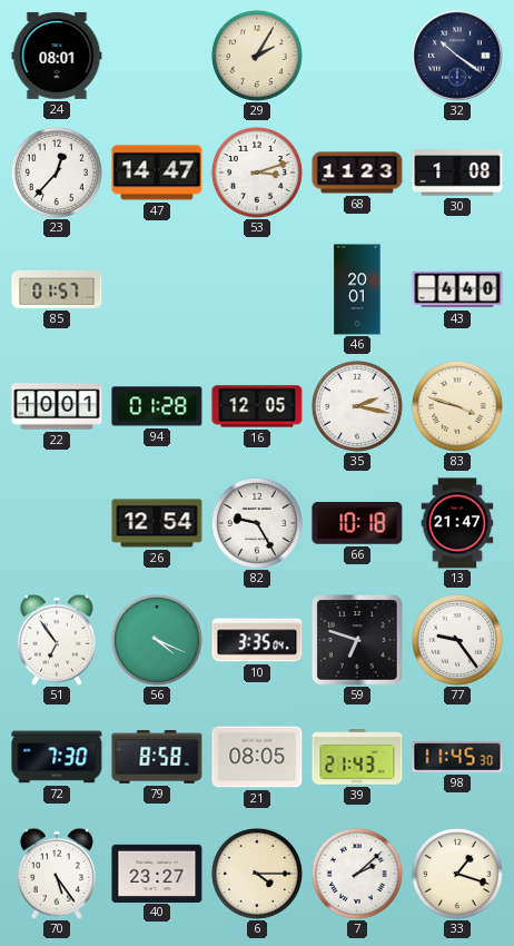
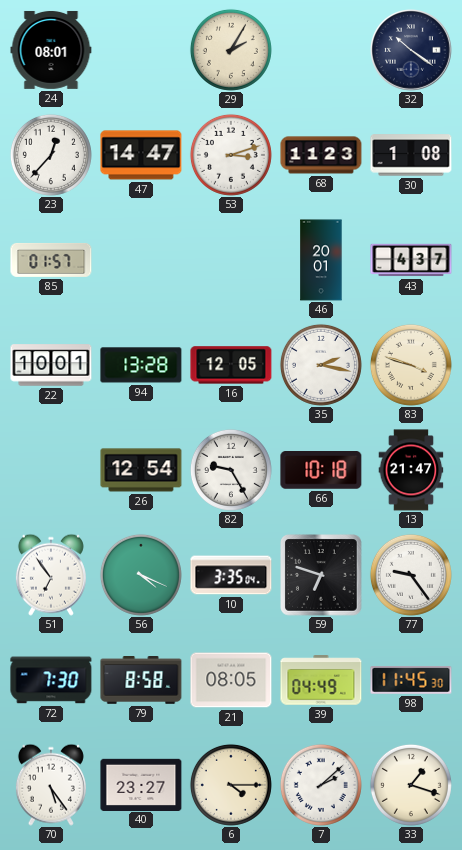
43: 4:40 -> 4:37 (411, 260)
94: 01:28 -> 13:28 (141, 365)
39: 21:43 -> 04:49 (321, 680)
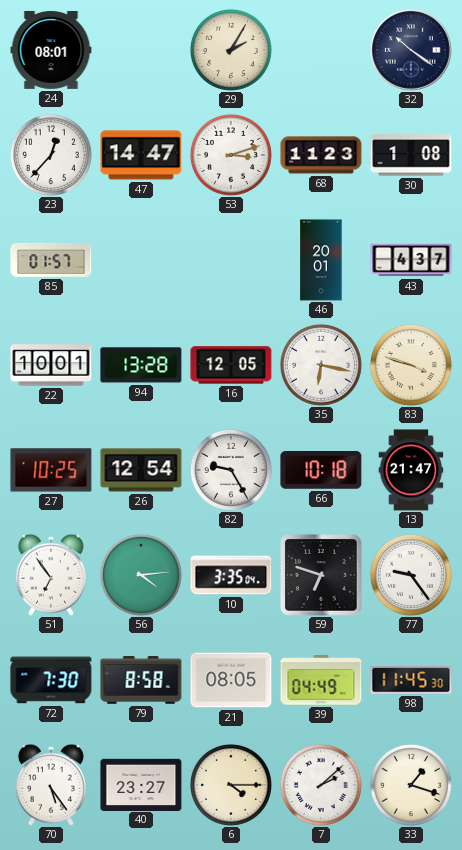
35: 2:17 -> 6:17 (321, 365)
27: none -> 10:25 (51, 470)
56: 4:19 -> 4:14 (141, 575)
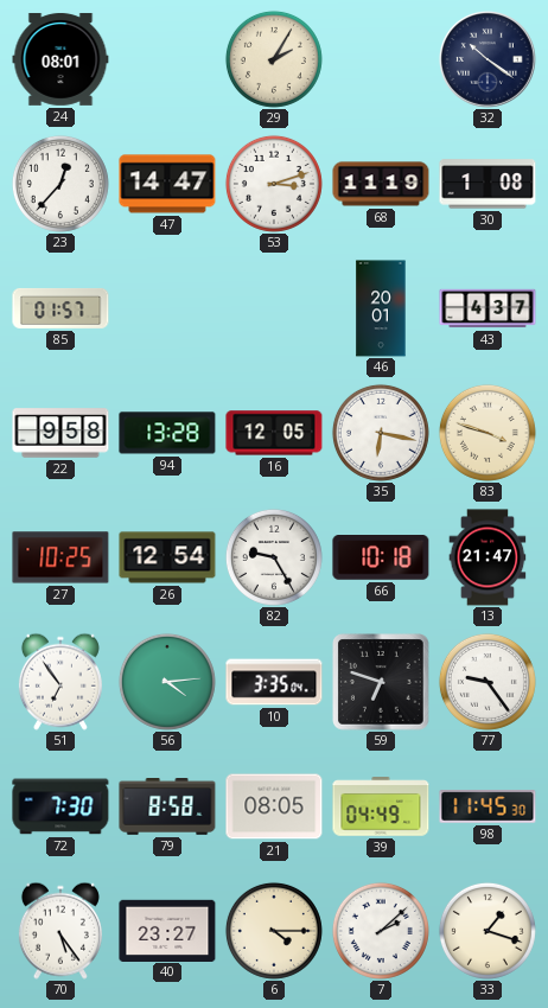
68: 11:23 -> 11:19 (381, 184)
22: 10:01 -> 9:58 (60, 433)
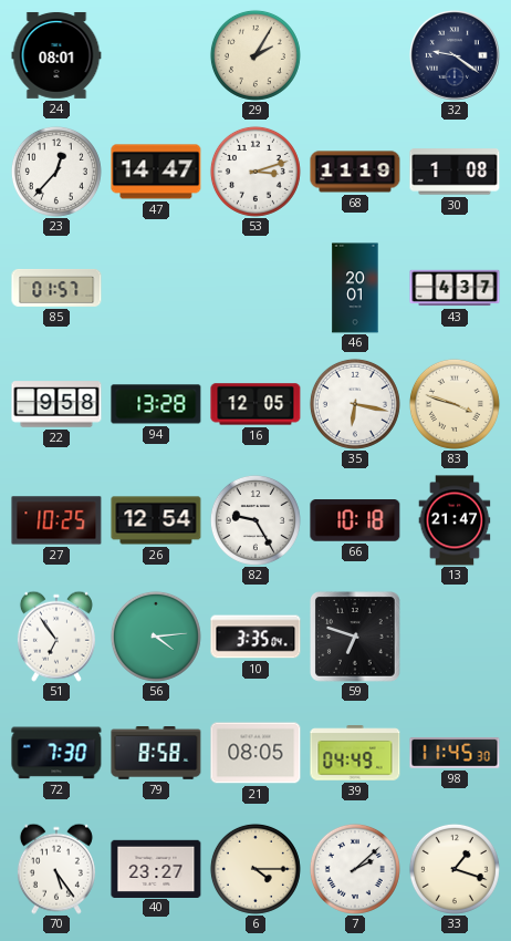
32: 10:21 -> 9:21 (456, 56)
77: 9:24 -> none (488, 682)
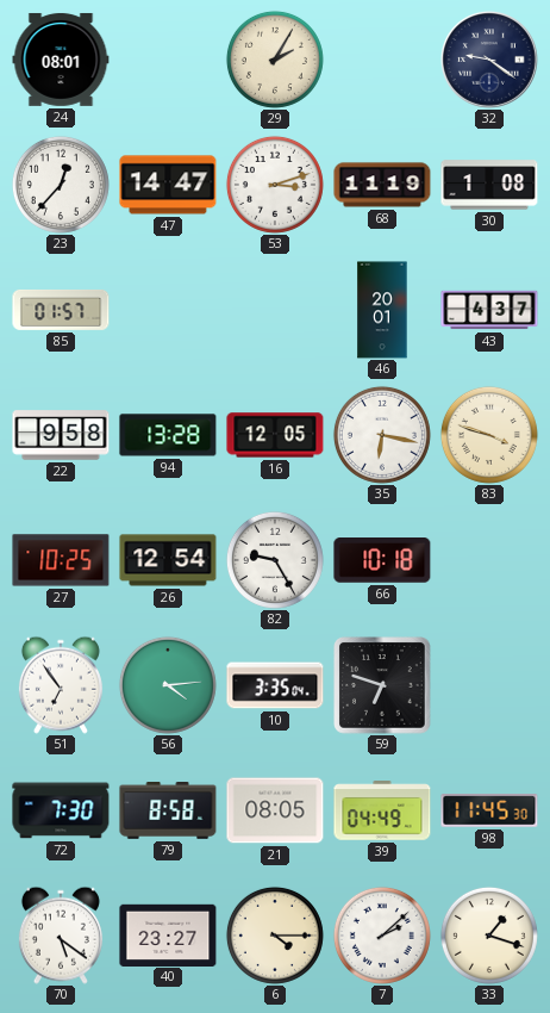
13: 21:47 -> none (455, 520)
70: 5:24 -> 5:21 (61, 936)
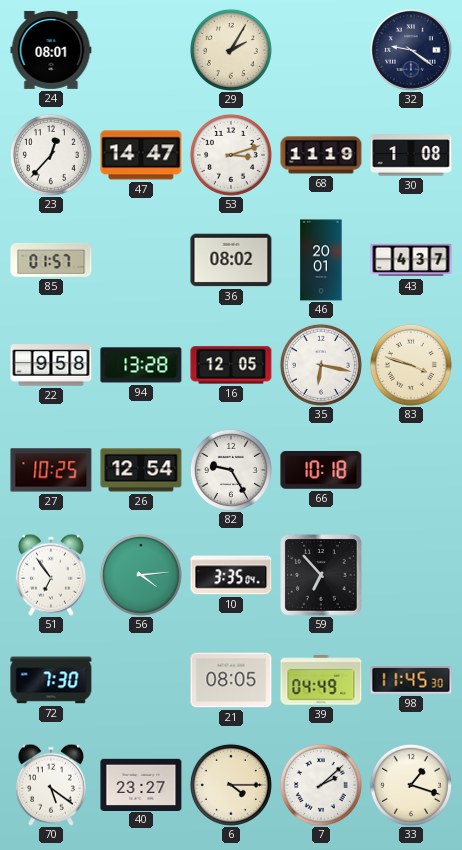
36: none -> 08:02 (231, 260)
59: 6:48 -> 6:53 (321, 575)
79: 8:58 -> none (168, 810)
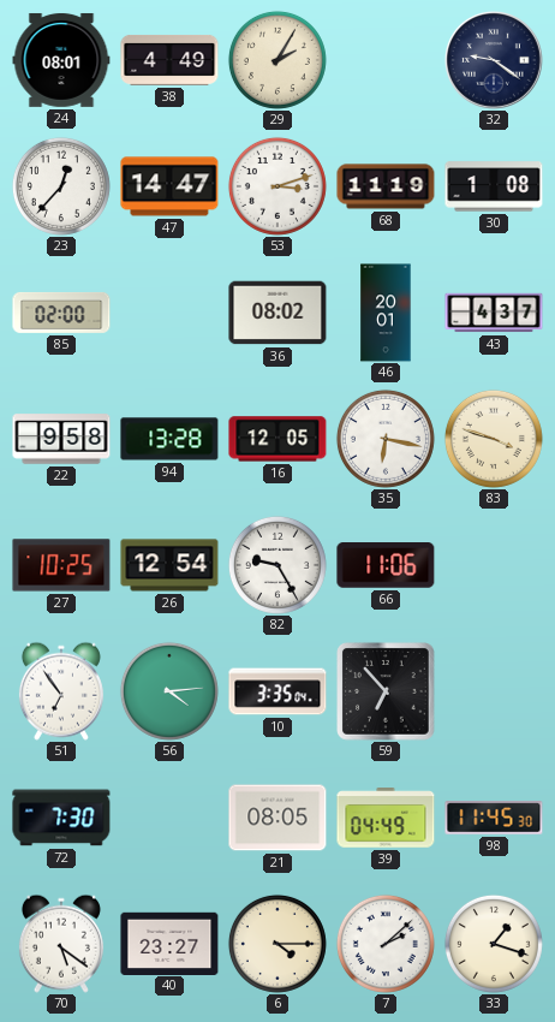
38: none -> 4:49 (169, 60)
85: 01:57 -> 02:00 (61, 313)
66: 10:18 -> 11:06 (386, 566)
